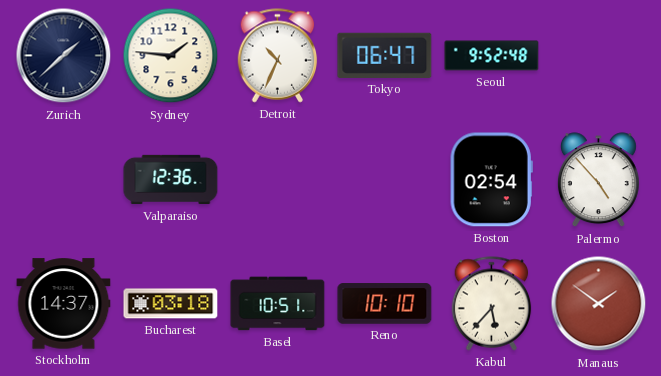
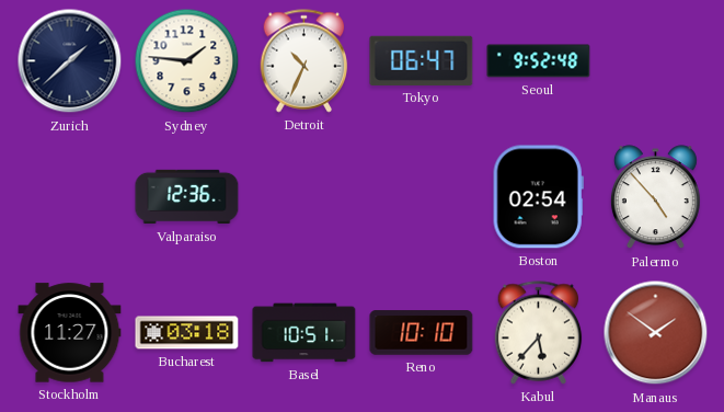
Stockholm: 14:37 -> 11:27 (70, 333)
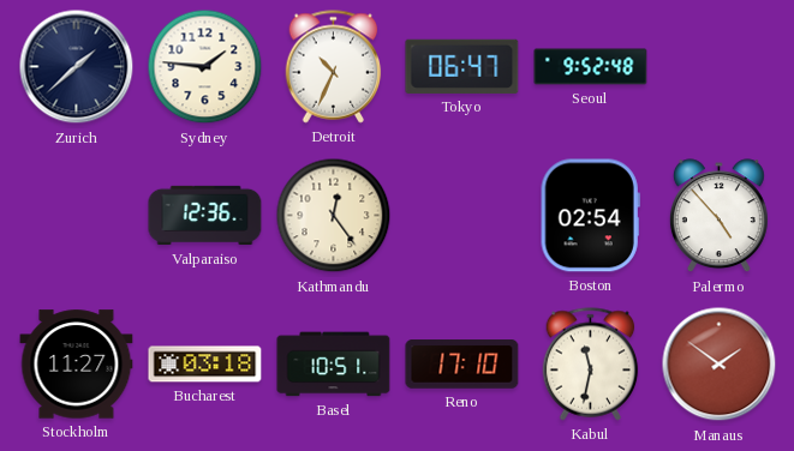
Kathmandu: none -> 12:24 (334, 216)
Reno: 10:10 -> 17:10 (462, 365)
Kabul: 5:37 -> 11:32 (591, 365)
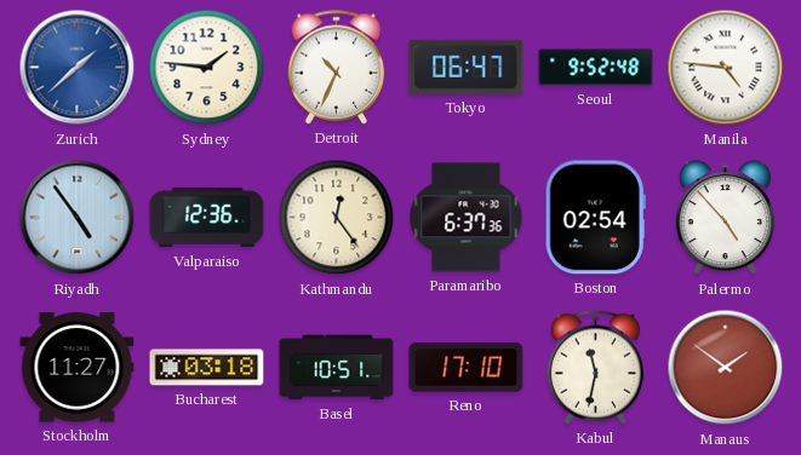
Zurich dial: navy -> blue (78, 68)
Manila: none -> 4:46 (726, 68)
Riyadh: none -> 4:54 (78, 218)
Paramaribo: none -> 6:37 (467, 218)
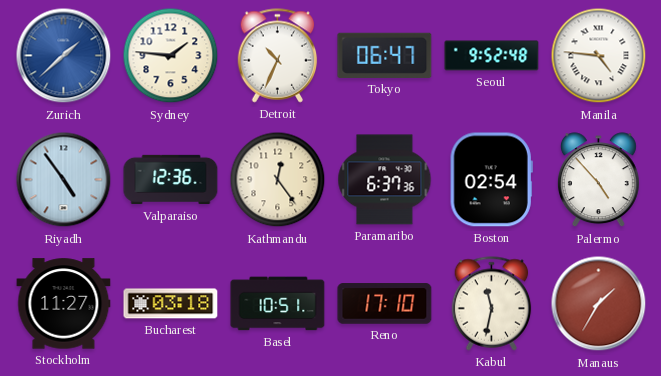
Manaus: 1:51 -> 1:35 (599, 304)
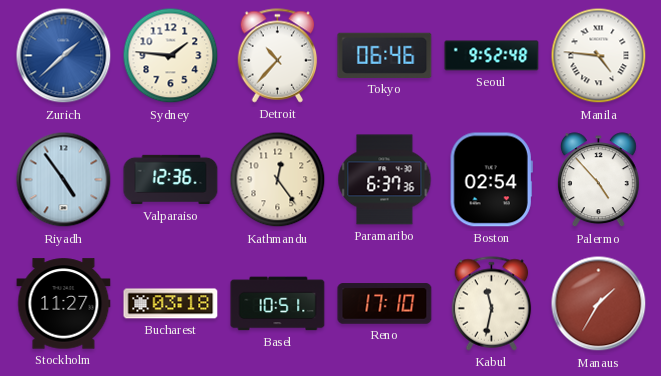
Detroit: 10:34 -> 10:37 (278, 56)
Tokyo: 06:47 -> 06:46 (385, 55)
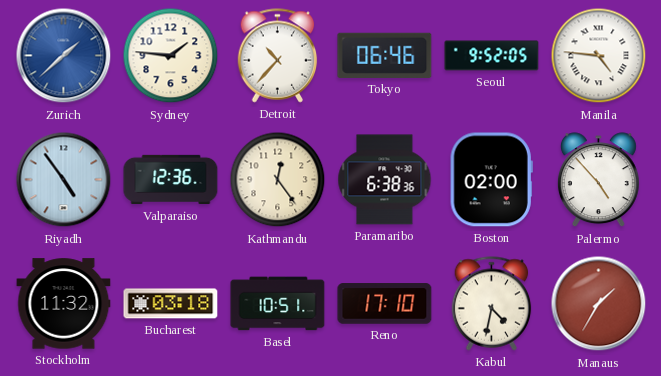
Seoul: 9:52:48 -> 9:52:05 (492, 56)
Paramaribo: 6:37 -> 6:38 (385, 180)
Boston: 02:54 -> 02:00 (491, 180)
Stockholm: 11:27 -> 11:32 (64, 304)
Kabul: 11:32 -> 4:32 (492, 304)
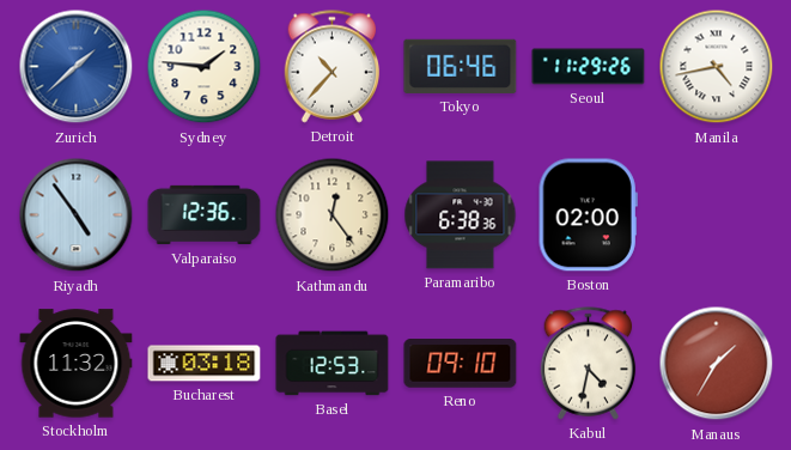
Seoul: 9:52 -> 11:29 (589, 67)
Manila: 4:46 -> 4:43 (717, 67)
Palermo: 4:53 -> none (598, 180)
Basel: 10:51 -> 12:53 (333, 364)
Reno: 17:10 -> 09:10 (461, 364)
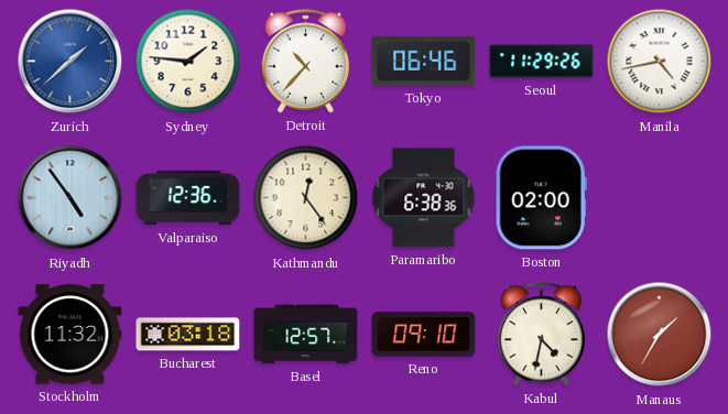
Basel: 12:53 -> 12:57 (306, 335)
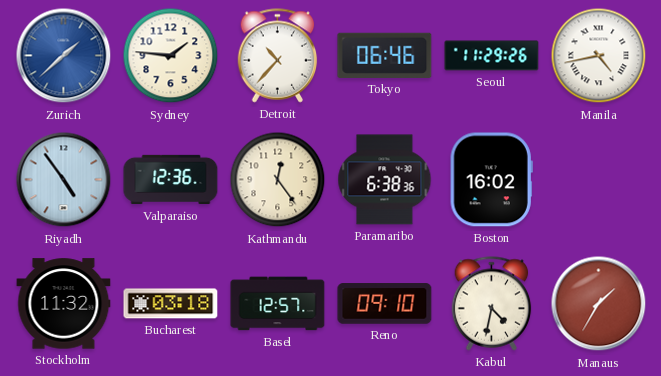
Boston: 02:00 -> 16:02 (491, 180)
